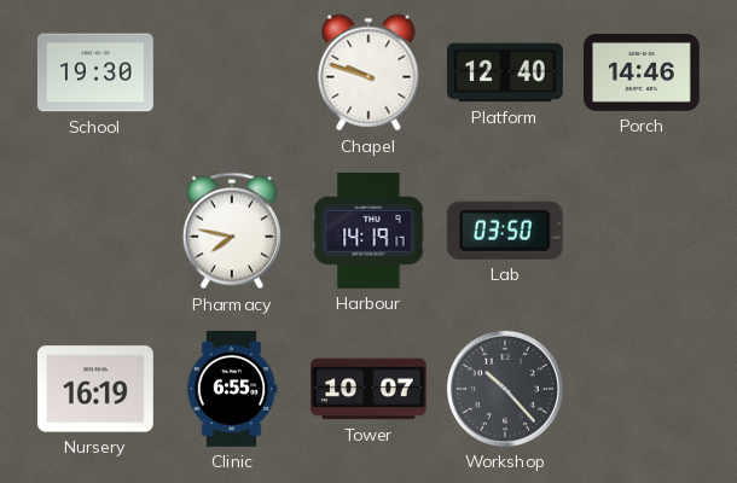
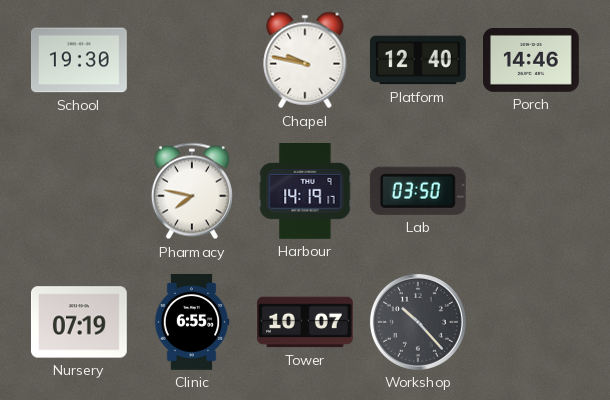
Chapel: 9:48 -> 9:47 (305, 60)
Nursery: 16:19 -> 07:19 (79, 322)
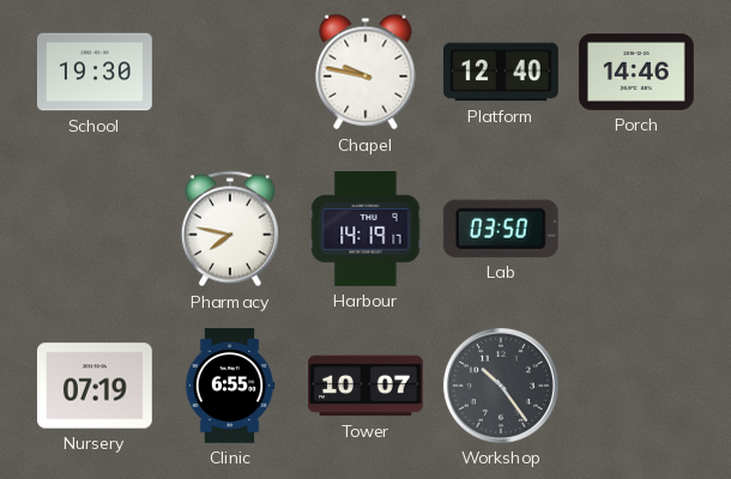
Workshop: 10:23 -> 10:24 (501, 386)
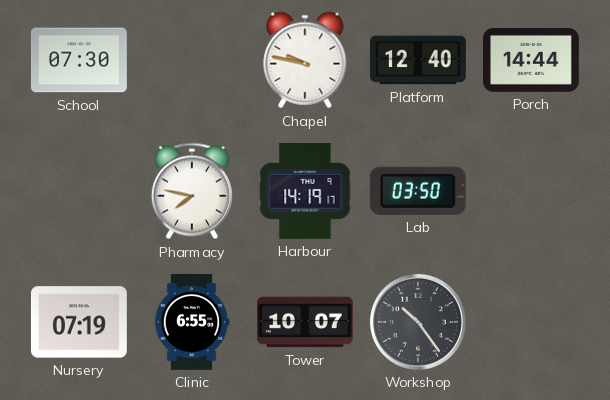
School: 19:30 -> 07:30 (79, 60)
Porch: 14:46 -> 14:44 (532, 60)
